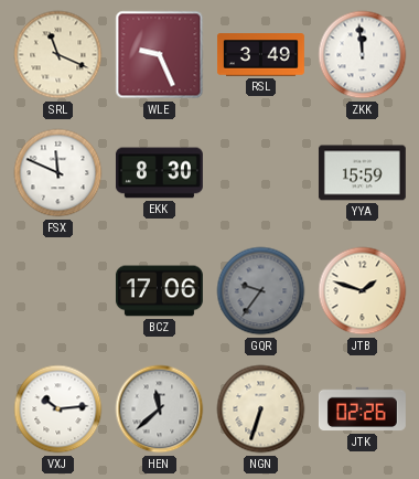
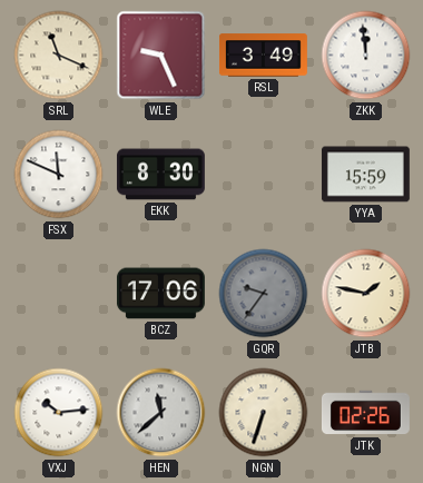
JTB: 1:48 -> 1:47 (366, 294)
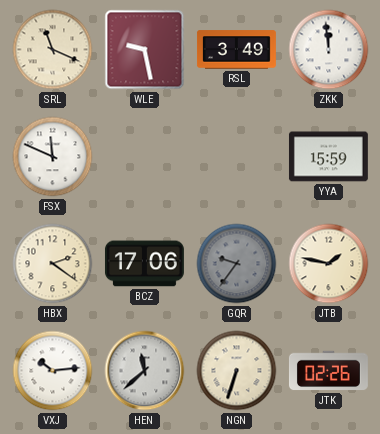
WLE: 9:26 -> 9:28 (145, 50)
EKK: 8:30 -> none (160, 175)
HBX: none -> 2:21 (53, 264)
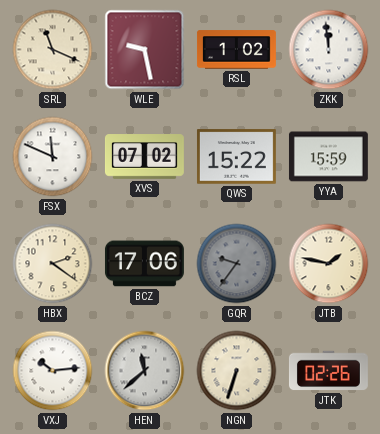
RSL: 3:49 -> 1:02 (236, 50)
XVS: none -> 07:02 (144, 157)
QWS: none -> 15:22 (236, 157)
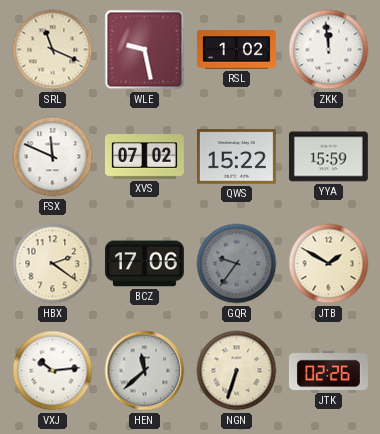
JTB: 1:47 -> 1:50 (329, 264)
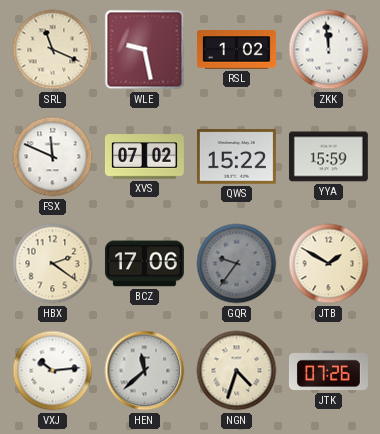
NGN: 6:33 -> 4:33 (237, 371)
JTK: 02:26 -> 07:26 (328, 371)
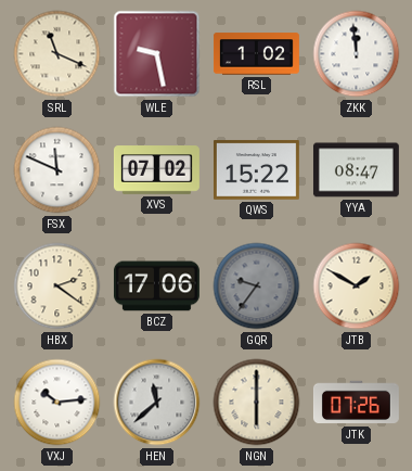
YYA: 15:59 -> 08:47 (356, 170)
NGN: 4:33 -> 6:00 (257, 403)
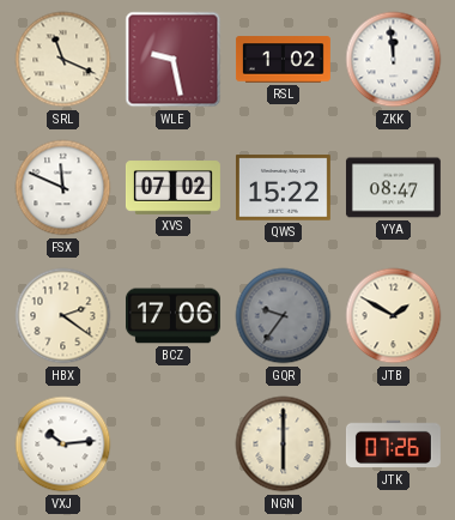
HEN: 11:38 -> none (157, 403)
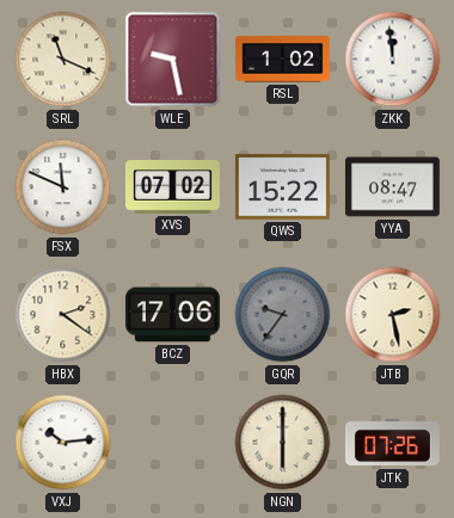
JTB: 1:50 -> 2:28 (393, 315)
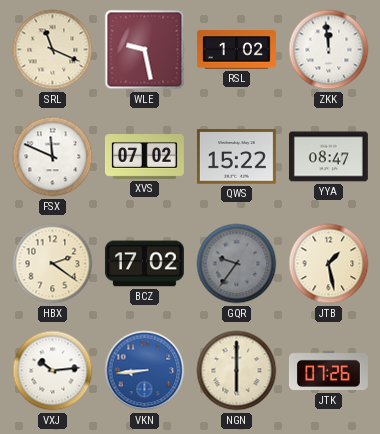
BCZ: 17:06 -> 17:02 (144, 264)
JTB: 2:28 -> 1:28 (329, 264)
VKN: none -> 8:44 (145, 371)
